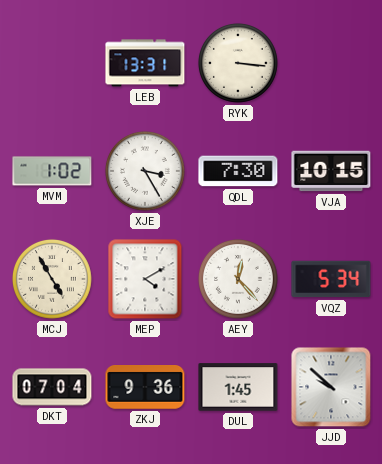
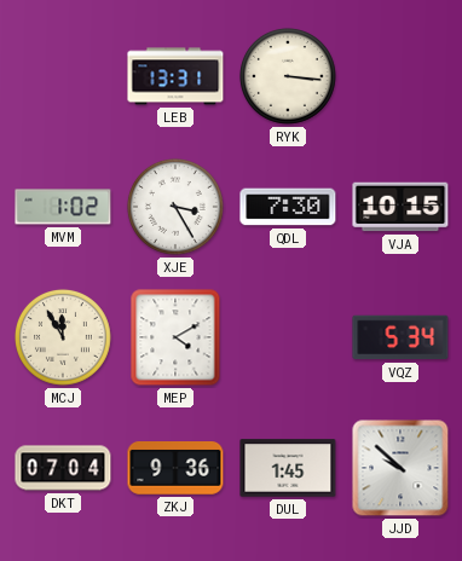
MCJ: 4:55 -> 11:55 (63, 337)
AEY: 12:23 -> none (238, 279)
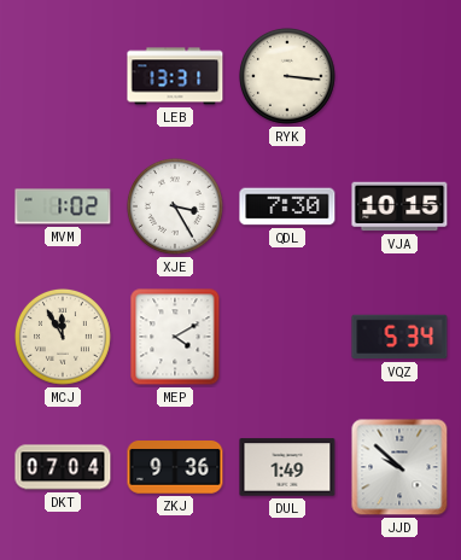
DUL: 1:45 -> 1:49 (287, 467)
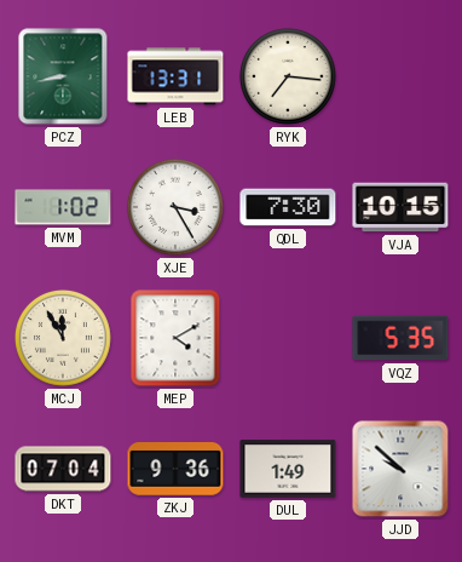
PCZ: none -> 8:43 (63, 76)
RYK: 3:16 -> 7:16 (288, 76)
VQZ: 5:34 -> 5:35 (400, 338)
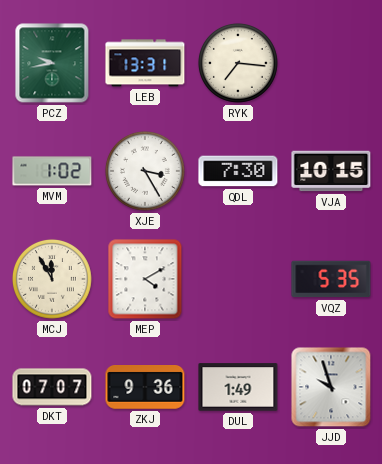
PCZ: 8:43 -> 9:43 (52, 63)
DKT: 07:04 -> 07:07 (52, 387)
JJD: 9:52 -> 9:57 (331, 387)
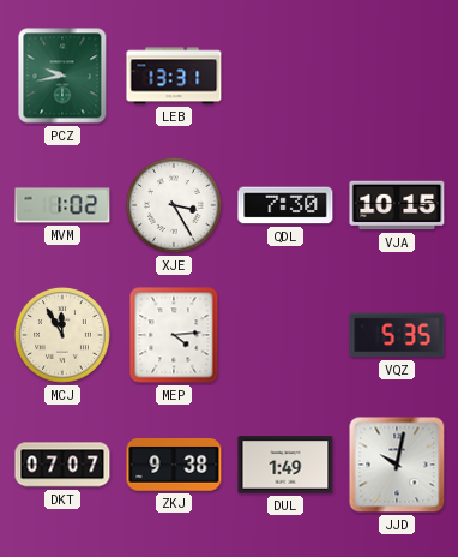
RYK: 7:16 -> none (238, 63)
MEP: 4:10 -> 4:14 (174, 335)
ZKJ: 9:36 -> 9:38 (174, 466)
JJD: 9:57 -> 10:02 (397, 465)
